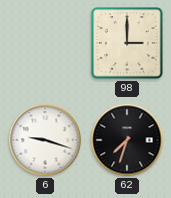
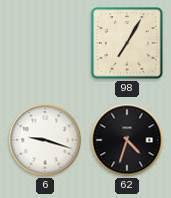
98: 3:00 -> 7:05 (127, 43)
62: 7:33 -> 4:33 (127, 140)
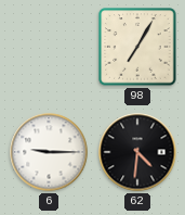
6: 9:18 -> 9:15 (49, 152)
62: 4:33 -> 4:31 (137, 152)
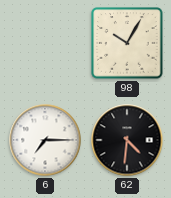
98: 7:05 -> 10:05 (127, 43)
6: 9:15 -> 7:15 (45, 140)
